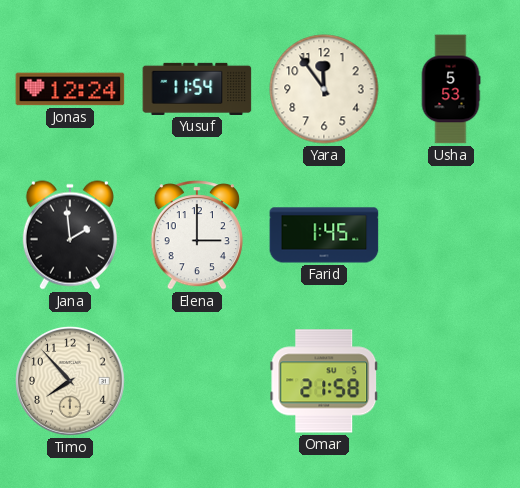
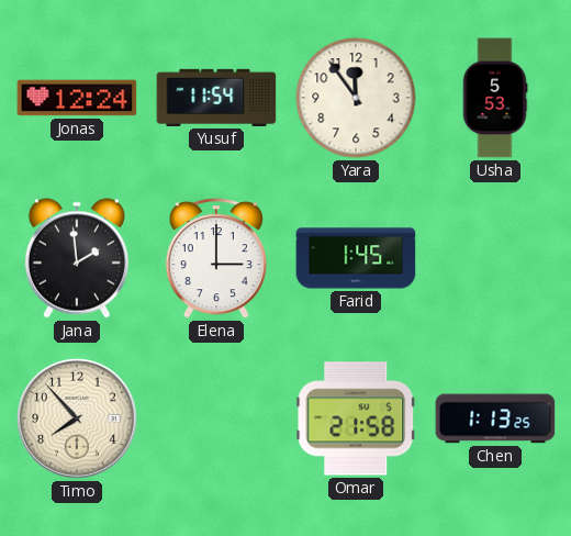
Chen: none -> 1:13 (495, 418)
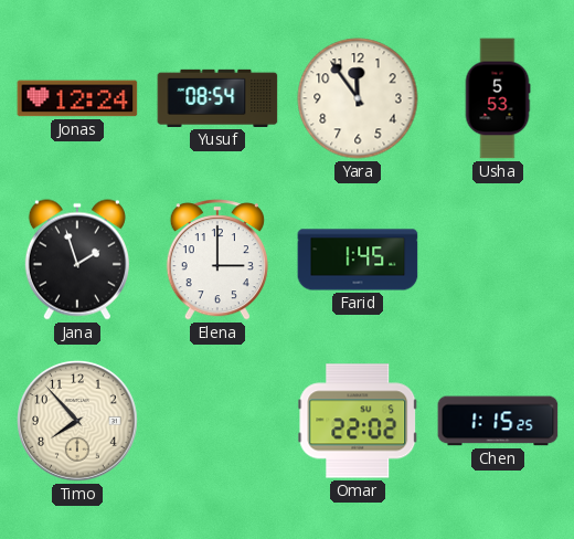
Yusuf: 11:54 -> 08:54 (217, 98)
Jana: 1:59 -> 1:57 (77, 260)
Omar: 21:58 -> 22:02 (358, 421)
Chen: 1:13 -> 1:15 (498, 421)
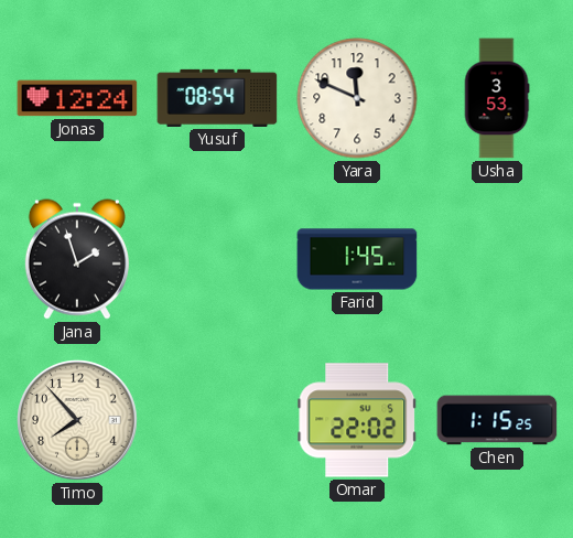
Yara: 11:54 -> 11:49 (357, 98)
Usha: 5:53 -> 3:53 (497, 98)
Elena: 3:00 -> none (217, 260)
